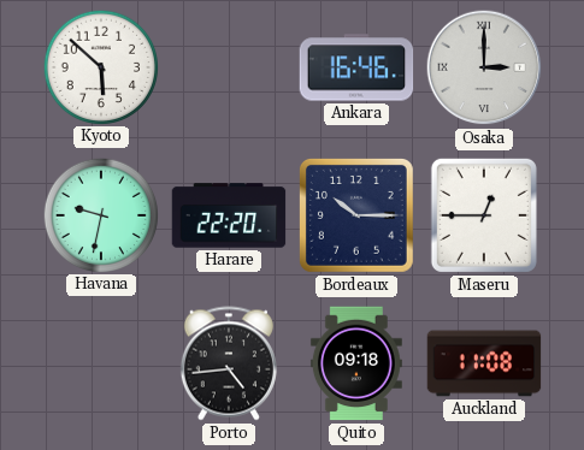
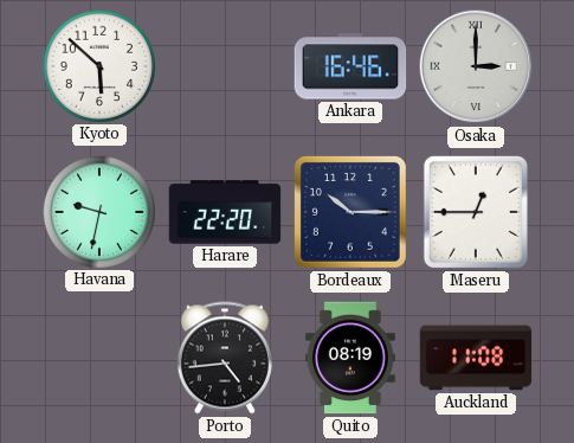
Quito: 09:18 -> 08:19 (350, 358)
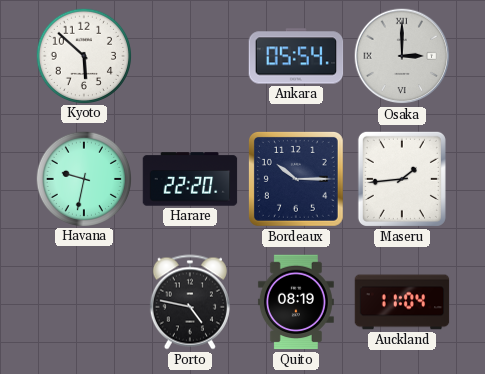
Ankara: 16:46 -> 05:54 (296, 56)
Maseru: 12:45 -> 1:44 (402, 179)
Porto: 4:44 -> 4:47 (190, 302)
Auckland: 11:08 -> 11:04 (402, 302)
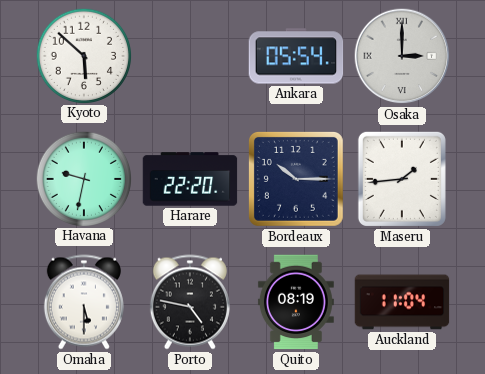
Omaha: none -> 5:30 (84, 302)
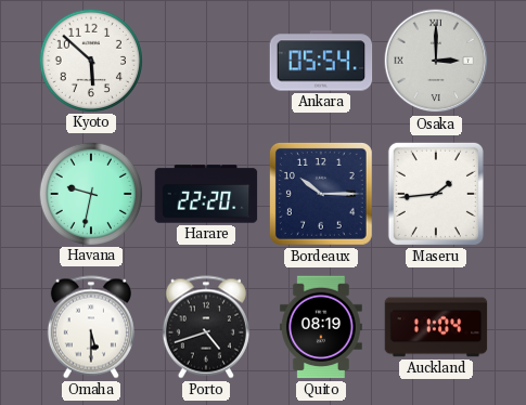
Porto: 4:47 -> 4:42 (206, 327)
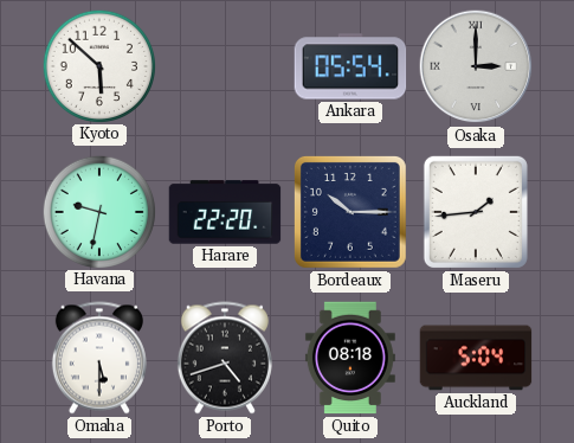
Quito: 08:19 -> 08:18 (350, 358)
Auckland: 11:04 -> 5:04 (476, 358)
